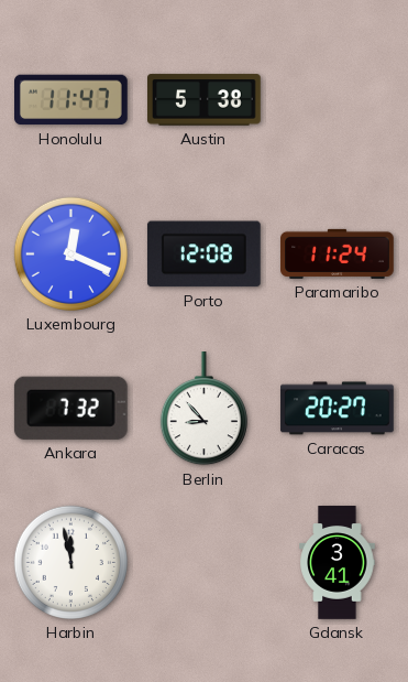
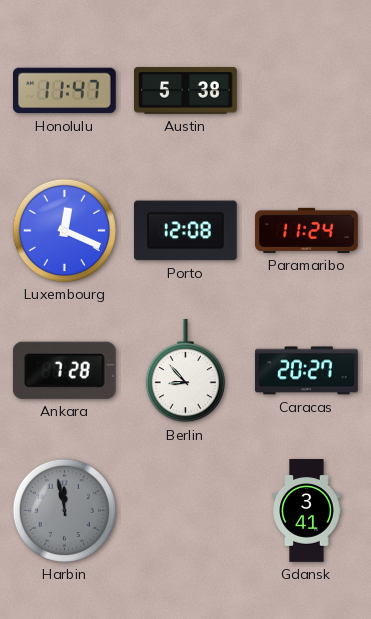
Ankara: 7:32 -> 7:28 (64, 370)
Harbin dial: white -> grey (64, 510)
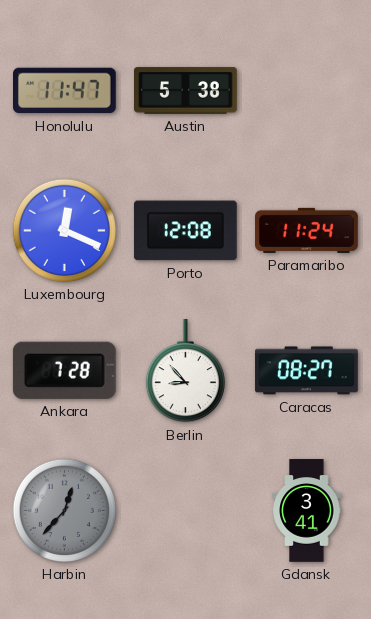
Caracas: 20:27 -> 08:27 (307, 371)
Harbin: 11:58 -> 12:37 (64, 510)
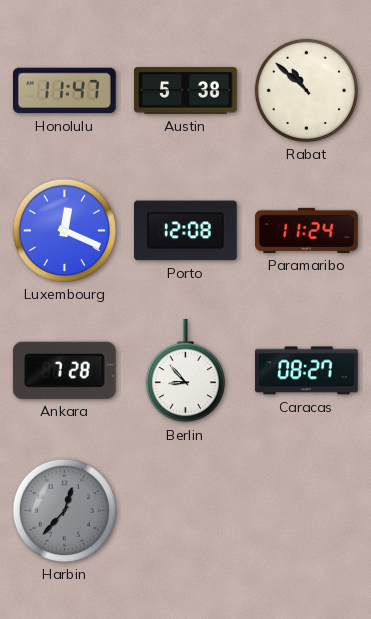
Rabat: none -> 10:52 (306, 90)
Gdansk: 3:41 -> none (307, 511)
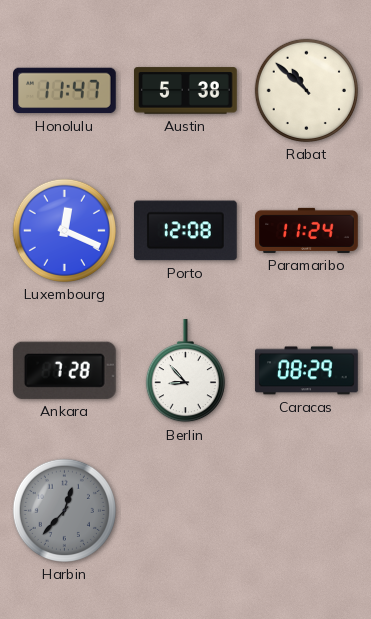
Caracas: 08:27 -> 08:29 (307, 371)
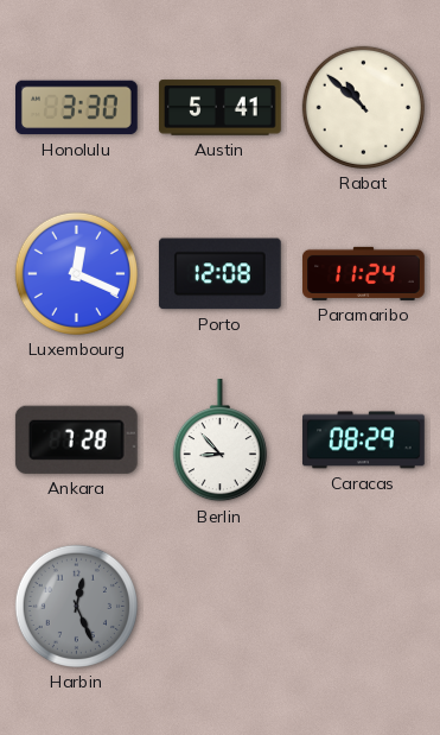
Honolulu: 11:47 -> 3:30 (77, 108)
Austin: 5:38 -> 5:41 (221, 108)
Harbin: 12:37 -> 12:26 (76, 606)
